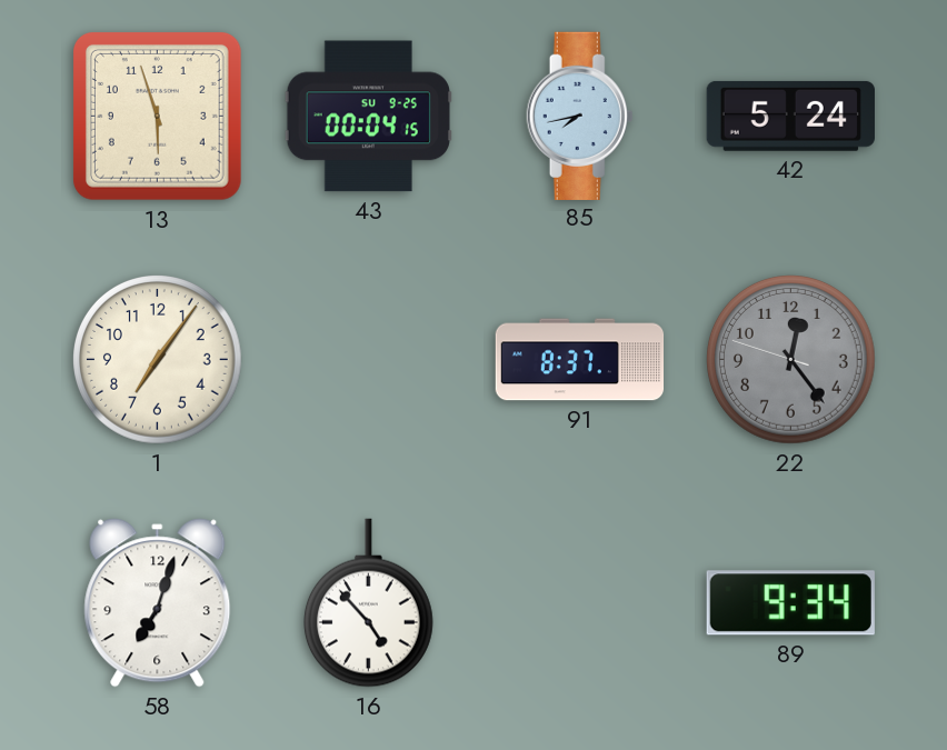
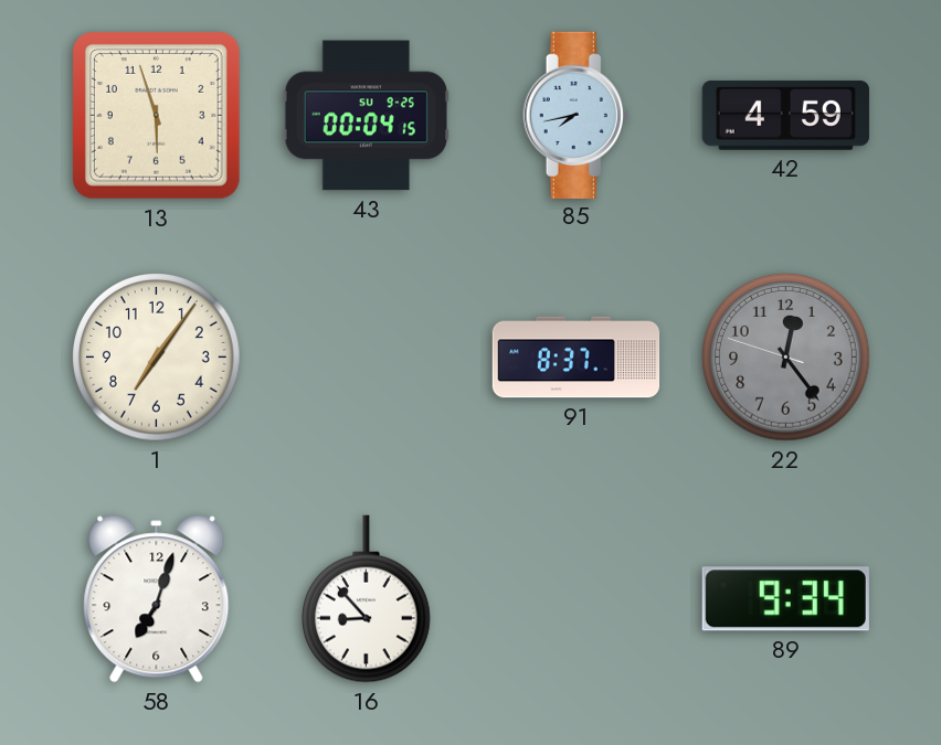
42: 5:24 -> 4:59 (785, 115)
16: 4:53 -> 8:53 (366, 599)
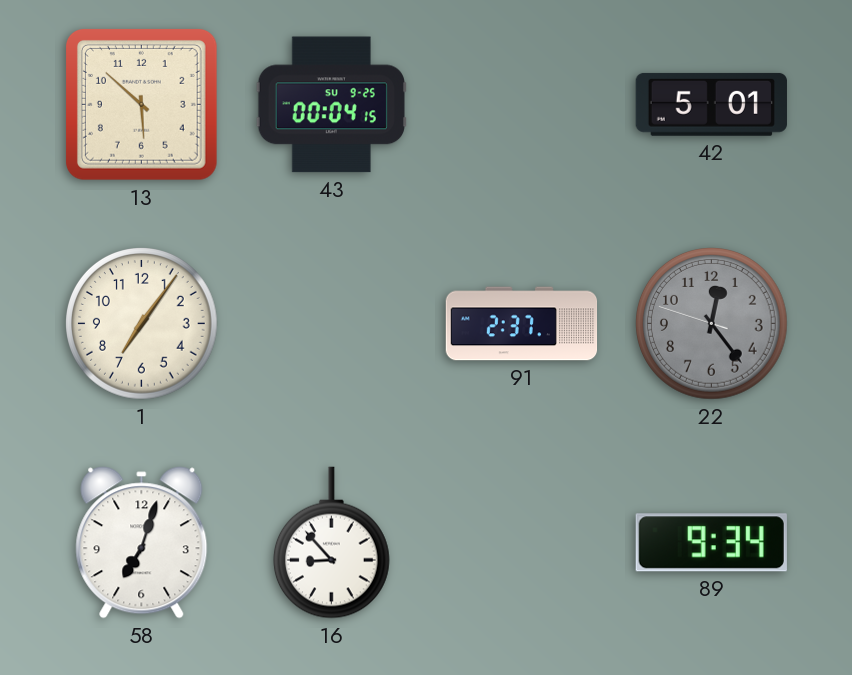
13: 5:57 -> 5:52 (141, 104)
85: 7:43 -> none (577, 115)
42: 4:59 -> 5:01 (711, 104)
91: 8:37 -> 2:37 (522, 324)
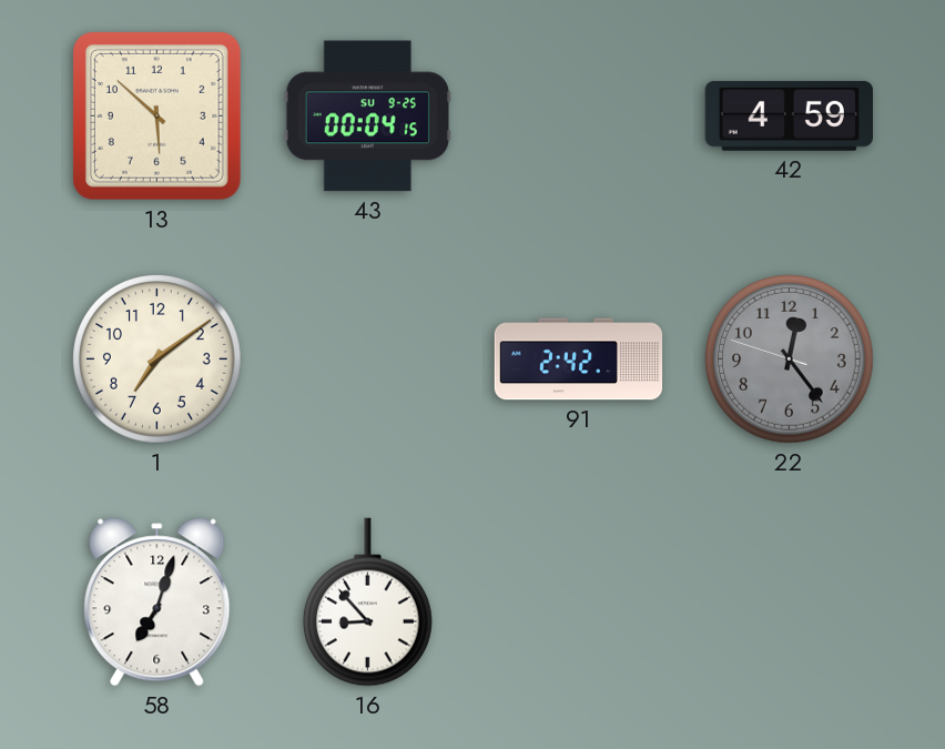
42: 5:01 -> 4:59 (789, 115)
1: 7:06 -> 7:09 (157, 360)
91: 2:37 -> 2:42 (579, 360)
89: 9:34 -> none (711, 543)
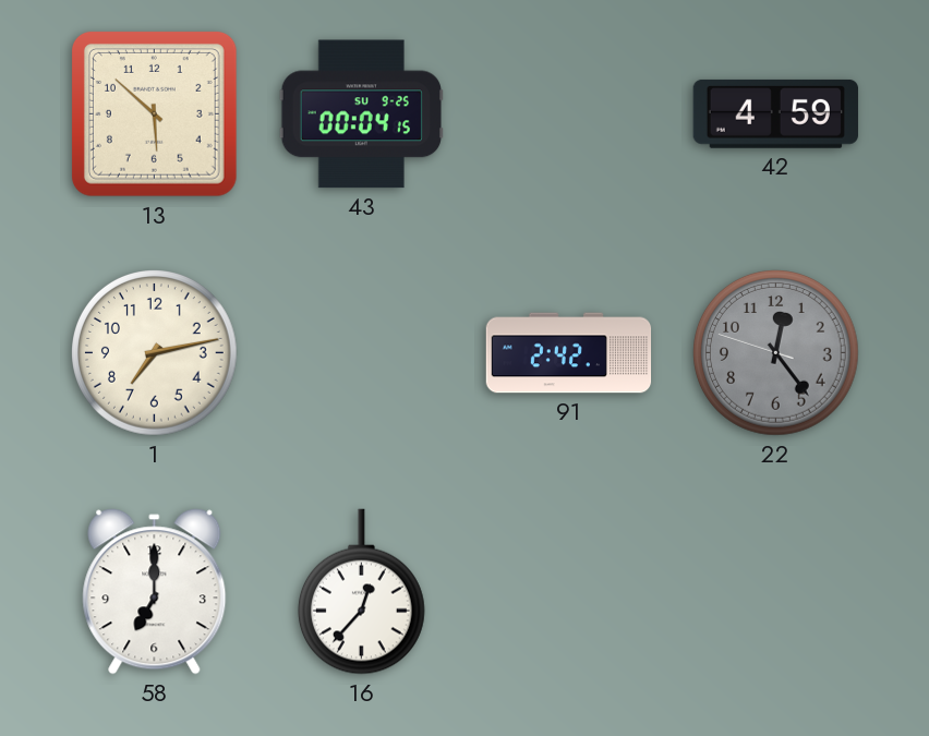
1: 7:09 -> 7:13 (155, 353)
58: 7:03 -> 7:00 (155, 592)
16: 8:53 -> 12:37 (361, 592)
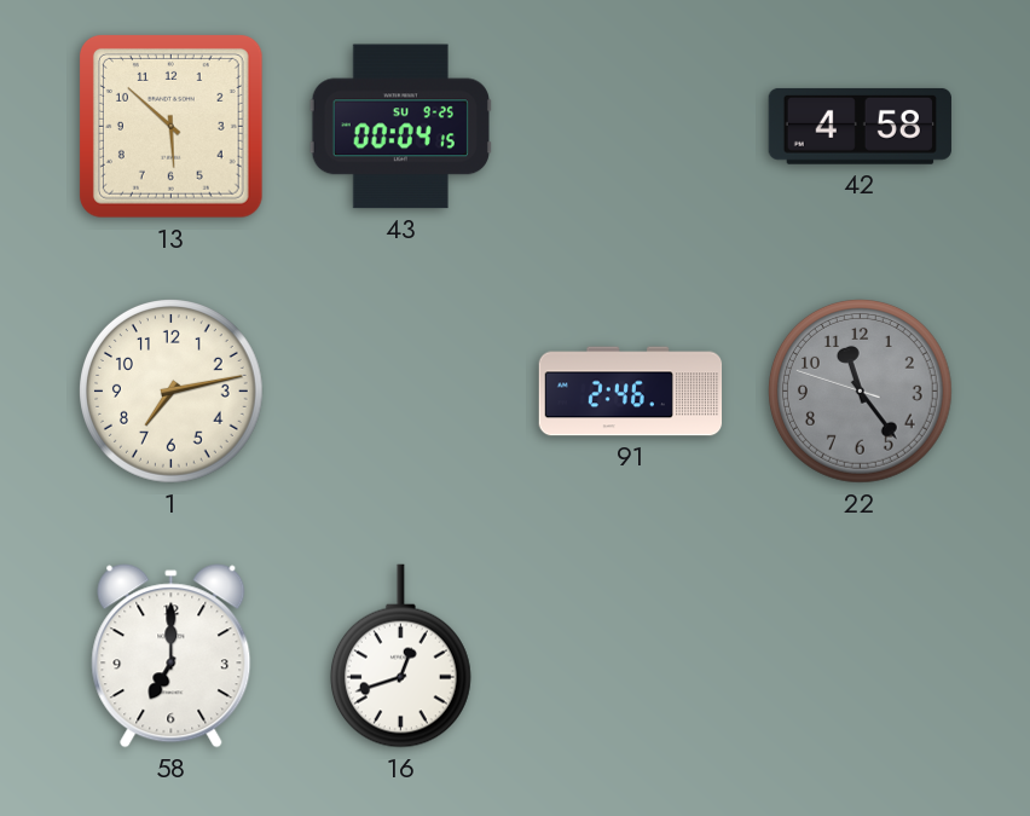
42: 4:59 -> 4:58 (860, 126)
91: 2:42 -> 2:46 (631, 392)
22: 12:23 -> 11:23 (861, 392)
16: 12:37 -> 12:42 (400, 656)
